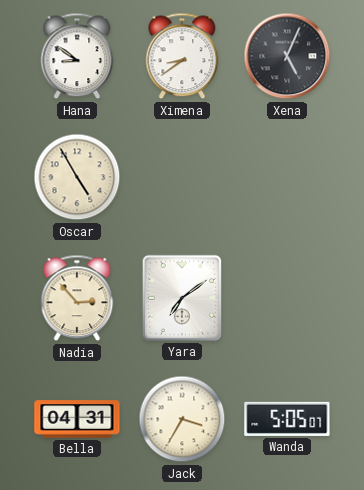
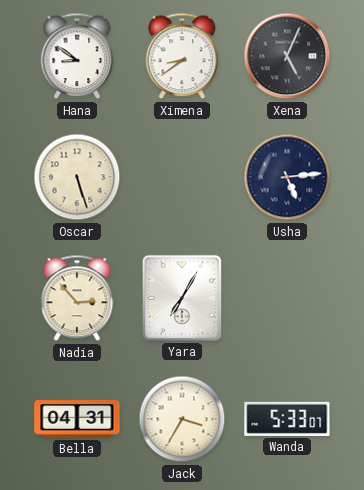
Oscar: 4:55 -> 5:27 (77, 177)
Usha: none -> 5:14 (287, 177)
Yara: 7:09 -> 7:05 (182, 298)
Wanda: 5:05 -> 5:33 (287, 419)
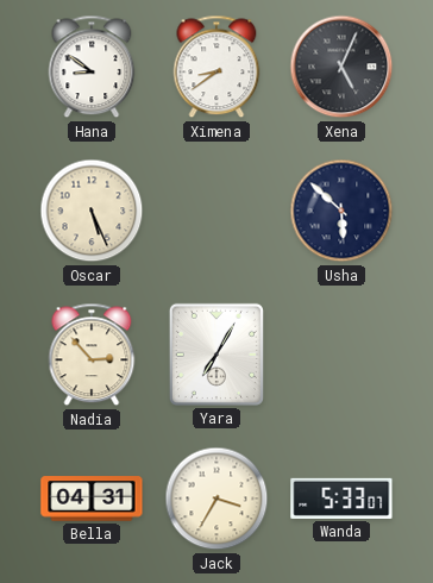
Oscar: 5:27 -> 5:26 (92, 211)
Usha: 5:14 -> 5:52 (341, 211)
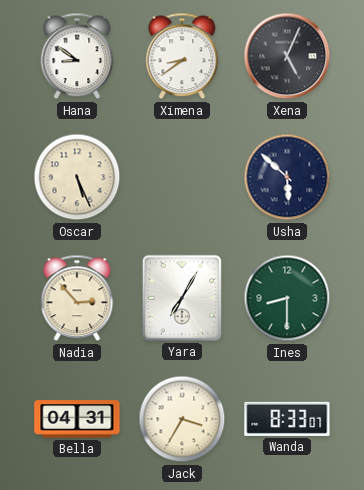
Ines: none -> 8:30 (287, 298)
Wanda: 5:33 -> 8:33 (287, 419)
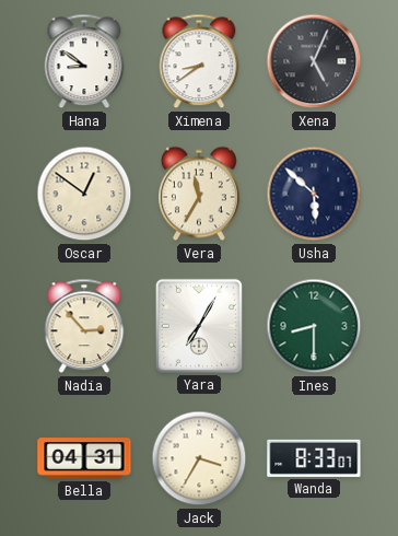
Oscar: 5:26 -> 12:51 (84, 194)
Vera: none -> 11:35 (200, 194)
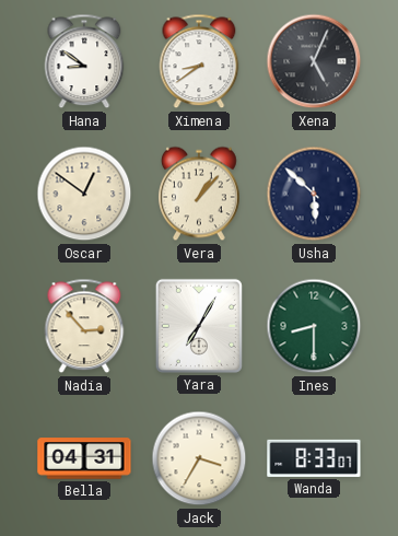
Vera: 11:35 -> 1:07 (200, 194)
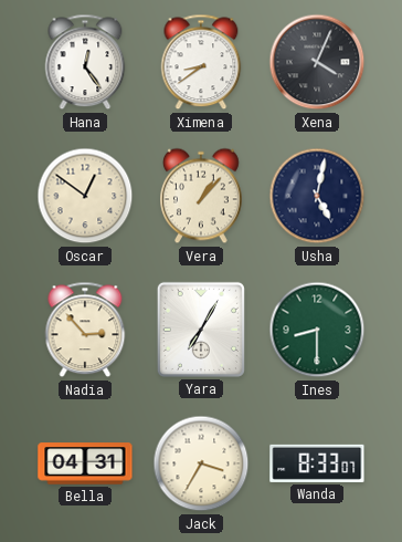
Hana: 8:51 -> 12:24 (85, 62)
Xena: 5:04 -> 4:04 (317, 62)
Usha: 5:52 -> 5:02 (317, 196)
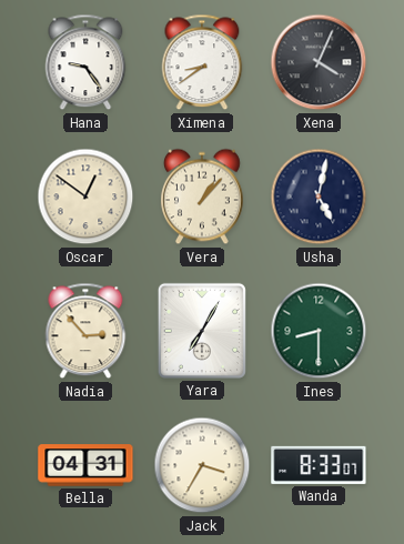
Hana: 12:24 -> 9:24 (85, 62)
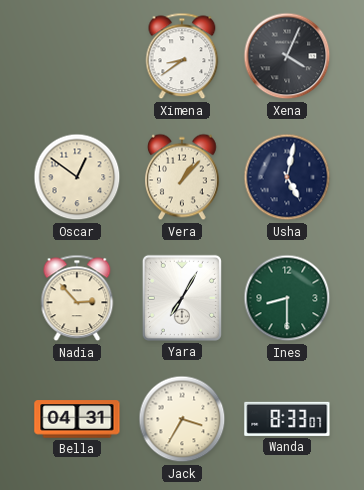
Hana: 9:24 -> none (85, 62)
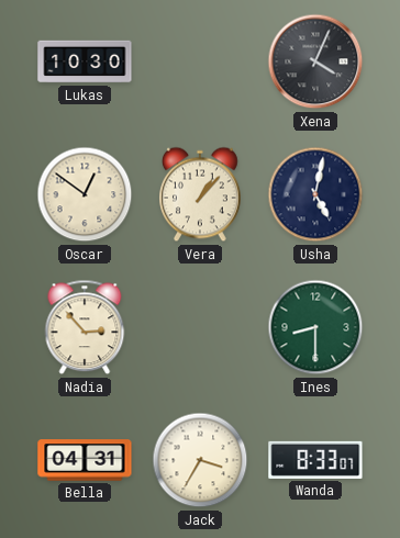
Lukas: none -> 10:30 (85, 61)
Ximena: 8:39 -> none (182, 56)
Yara: 7:05 -> none (182, 298)
